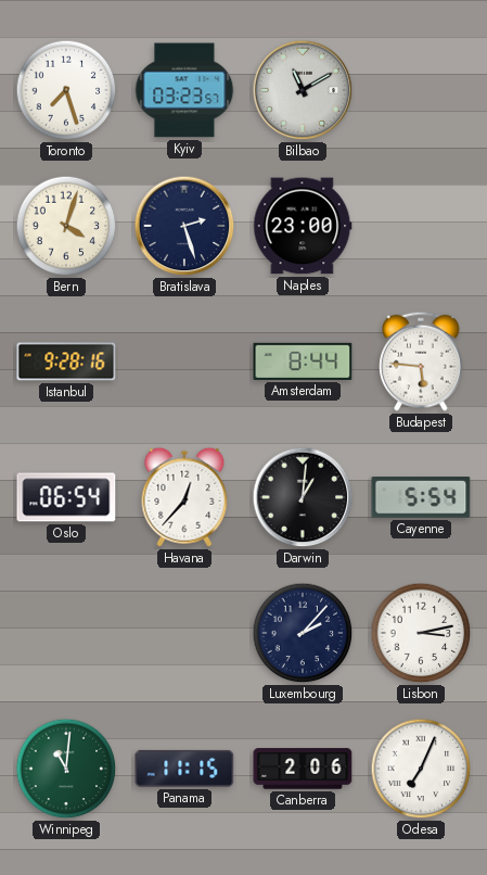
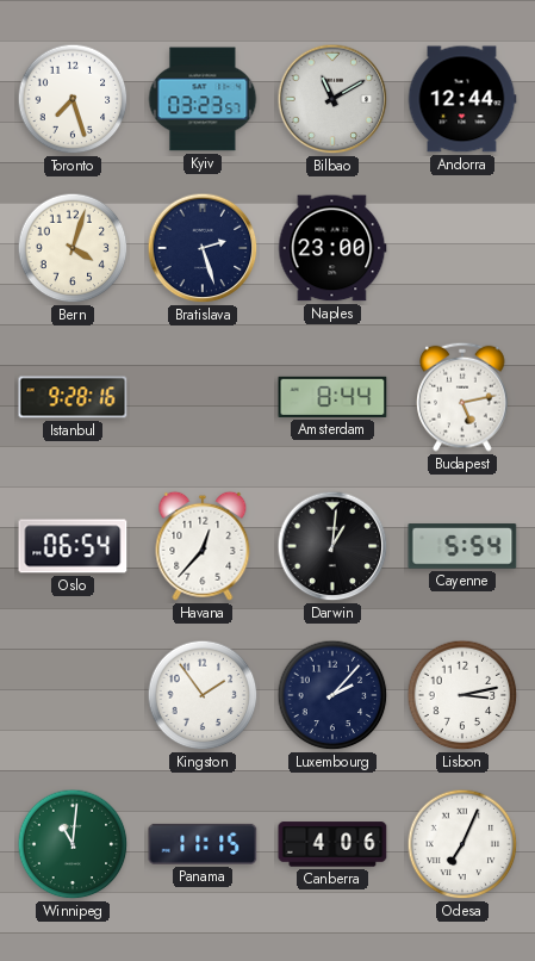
Andorra: none -> 12:44 (462, 99)
Budapest: 5:46 -> 5:13 (462, 397)
Kingston: none -> 1:54 (203, 695)
Canberra: 2:06 -> 4:06 (332, 844)
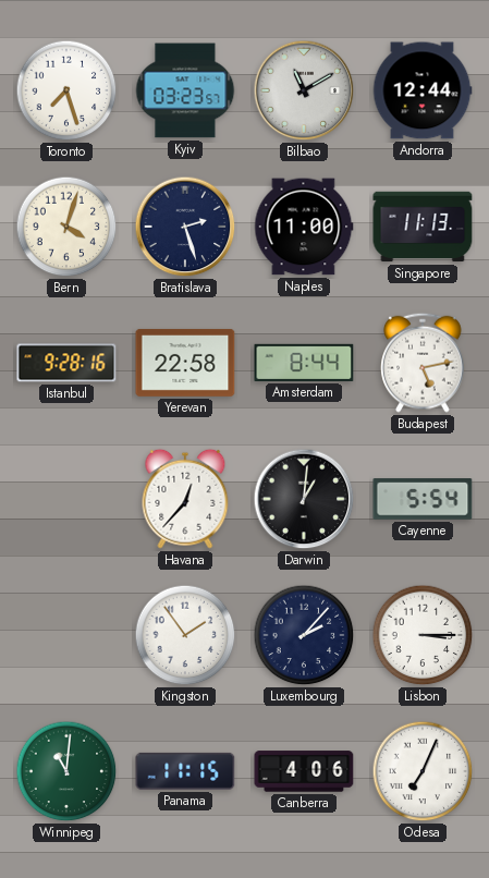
Naples: 23:00 -> 11:00 (304, 227)
Singapore: none -> 11:13 (423, 227)
Yerevan: none -> 22:58 (185, 363)
Oslo: 06:54 -> none (73, 546)
Lisbon: 3:13 -> 3:15 (423, 635)
